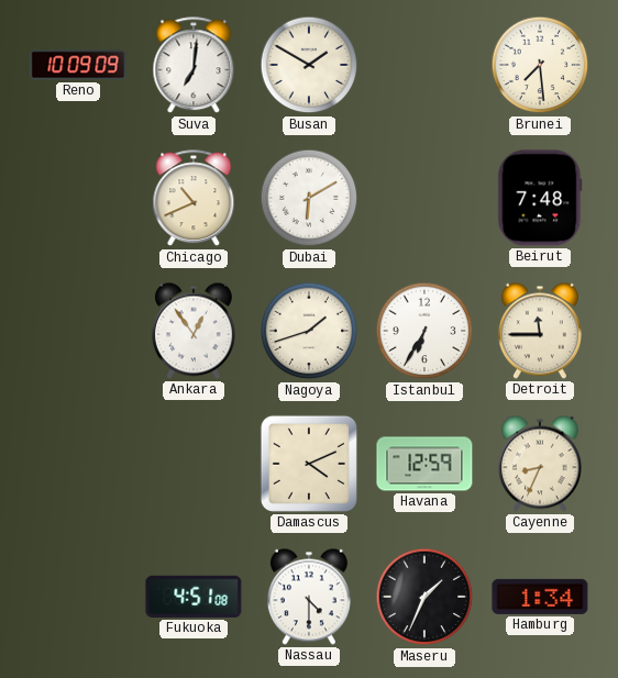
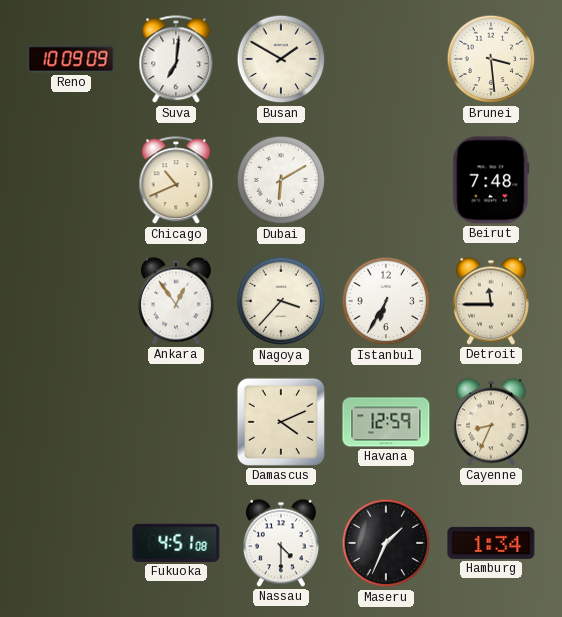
Brunei: 7:29 -> 3:29 (491, 59)
Nagoya: 1:42 -> 3:37 (281, 301)
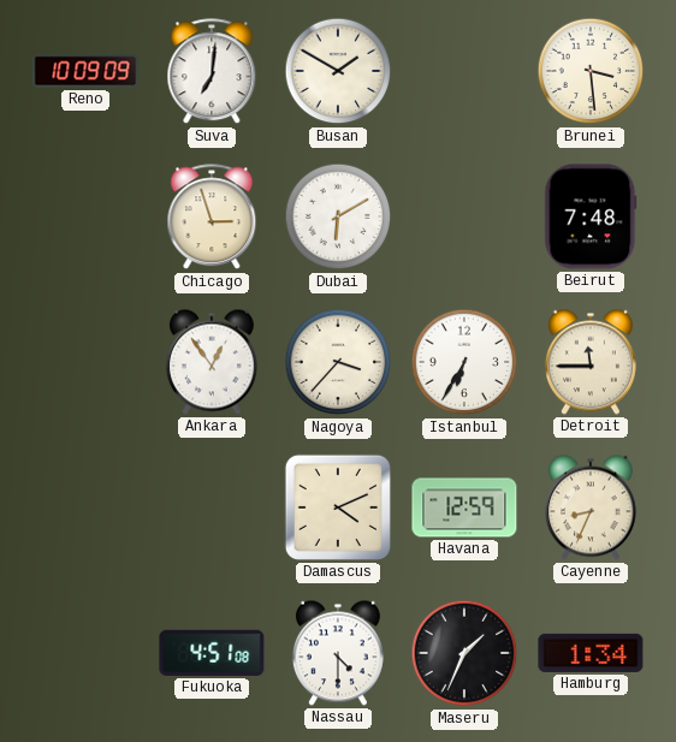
Chicago: 10:41 -> 2:57 (212, 218)
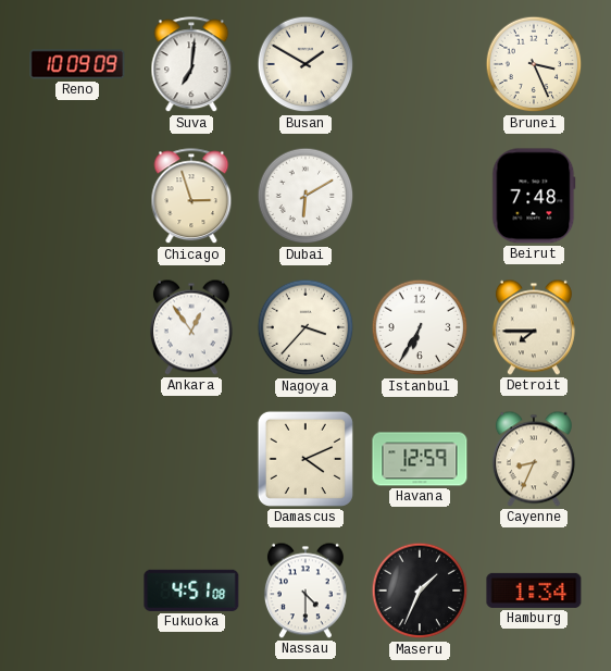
Brunei: 3:29 -> 3:26 (534, 64)
Detroit: 11:45 -> 7:45 (534, 327)
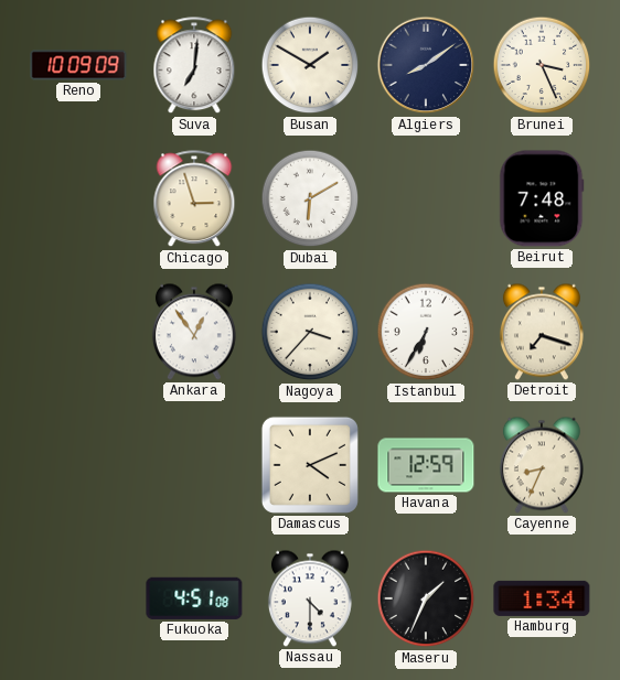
Algiers: none -> 8:09 (426, 65)
Detroit: 7:45 -> 7:18 (542, 332)
